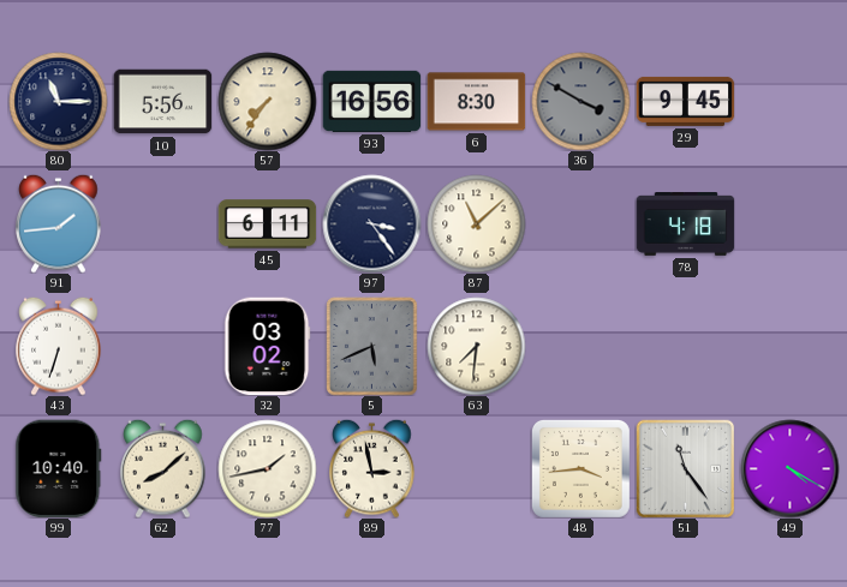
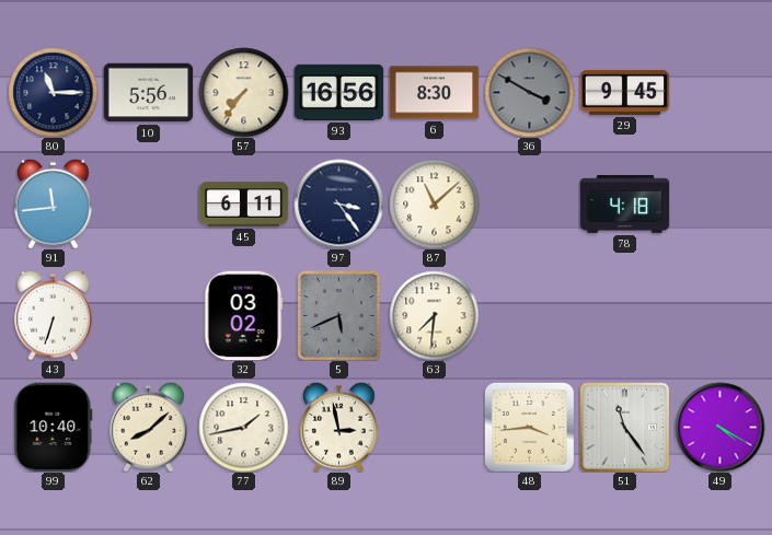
91: 1:44 -> 11:44 (54, 203)
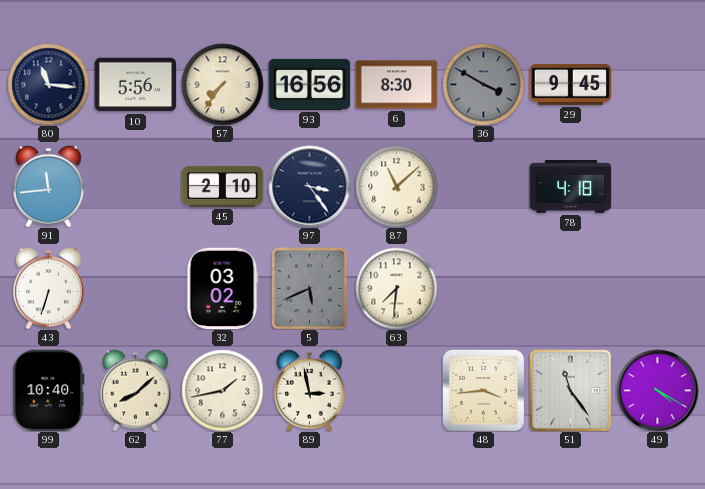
80: 11:15 -> 11:16 (48, 84)
45: 6:11 -> 2:10 (222, 187)
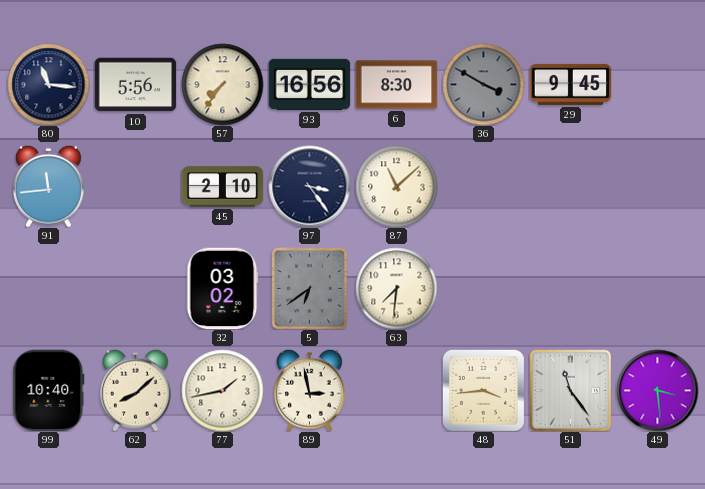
78: 4:18 -> none (570, 187)
43: 6:33 -> none (49, 288)
5: 5:41 -> 6:39 (310, 288)
49: 4:20 -> 3:29 (657, 390)
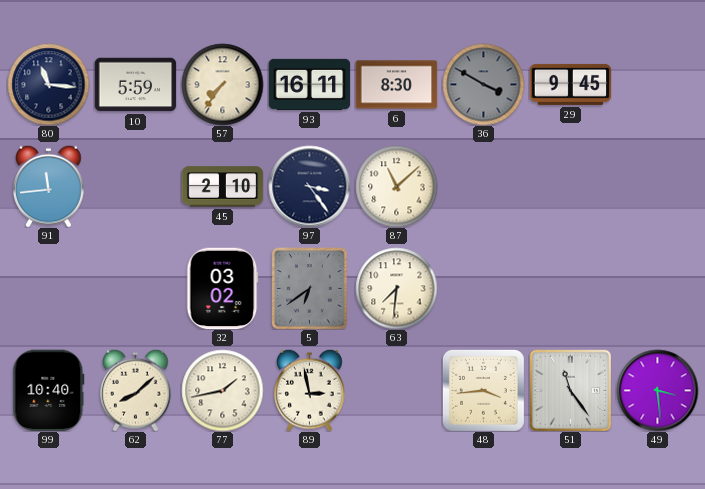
10: 5:56 -> 5:59 (135, 85)
93: 16:56 -> 16:11 (309, 84)
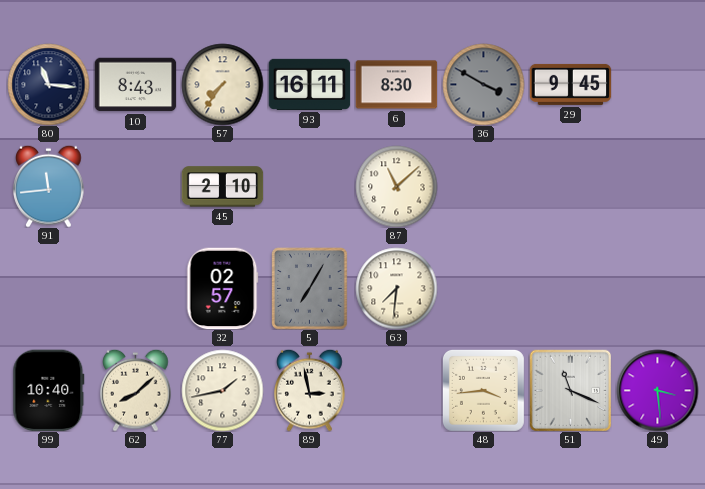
10: 5:59 -> 8:43 (135, 85)
97: 3:24 -> none (309, 186)
32: 03:02 -> 02:57 (222, 288)
5: 6:39 -> 7:05 (310, 288)
51: 11:24 -> 11:19 (570, 390)
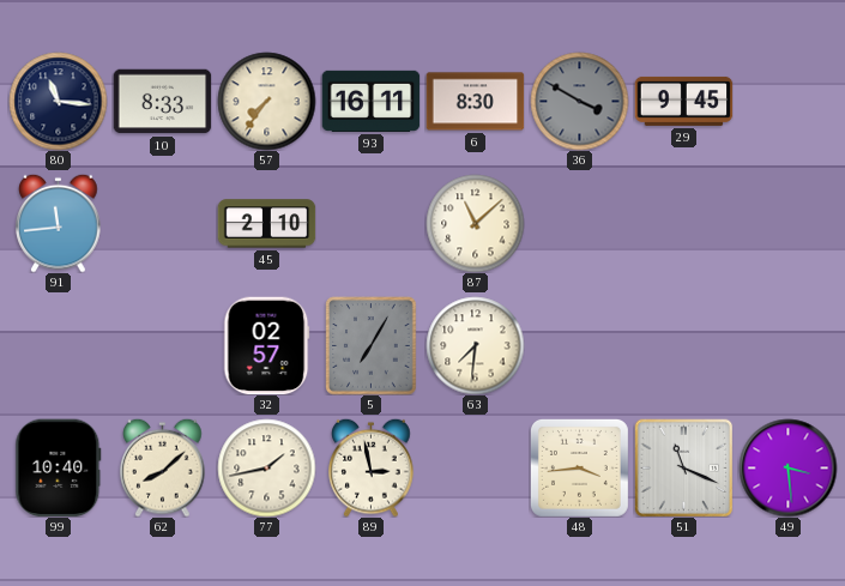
10: 8:43 -> 8:33 (162, 102)
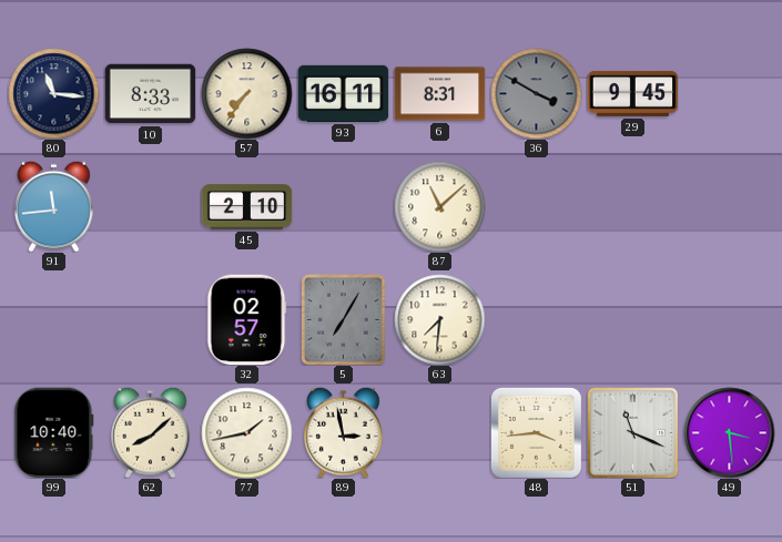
6: 8:30 -> 8:31 (439, 94)
